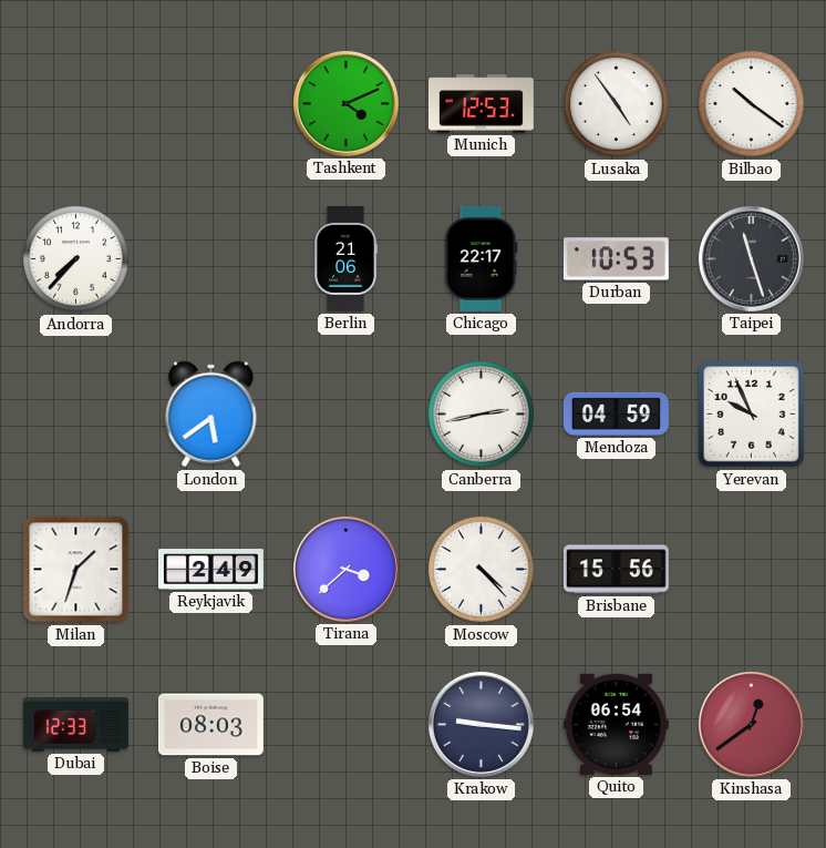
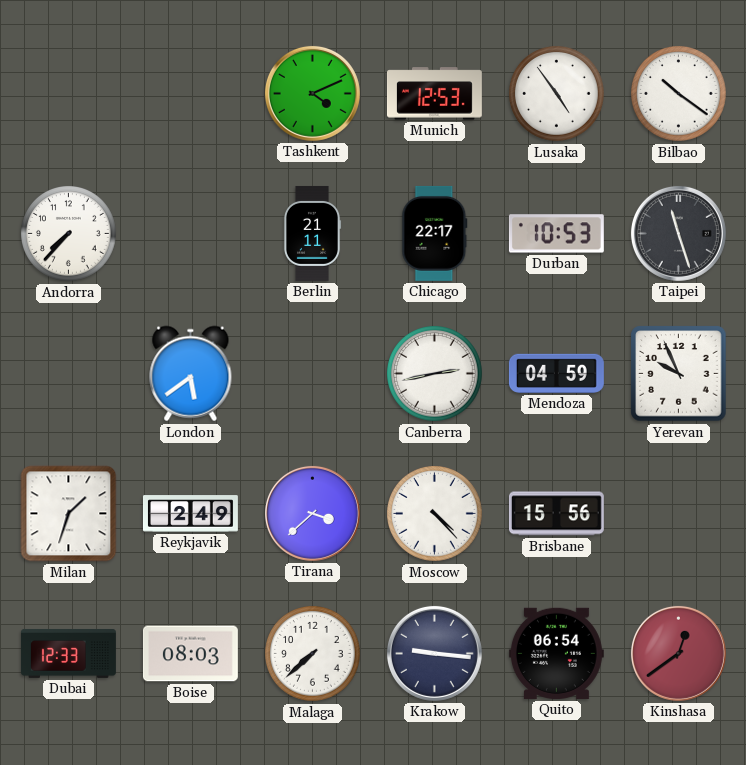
Berlin: 21:06 -> 21:11 (312, 233)
Malaga: none -> 7:38 (313, 654)
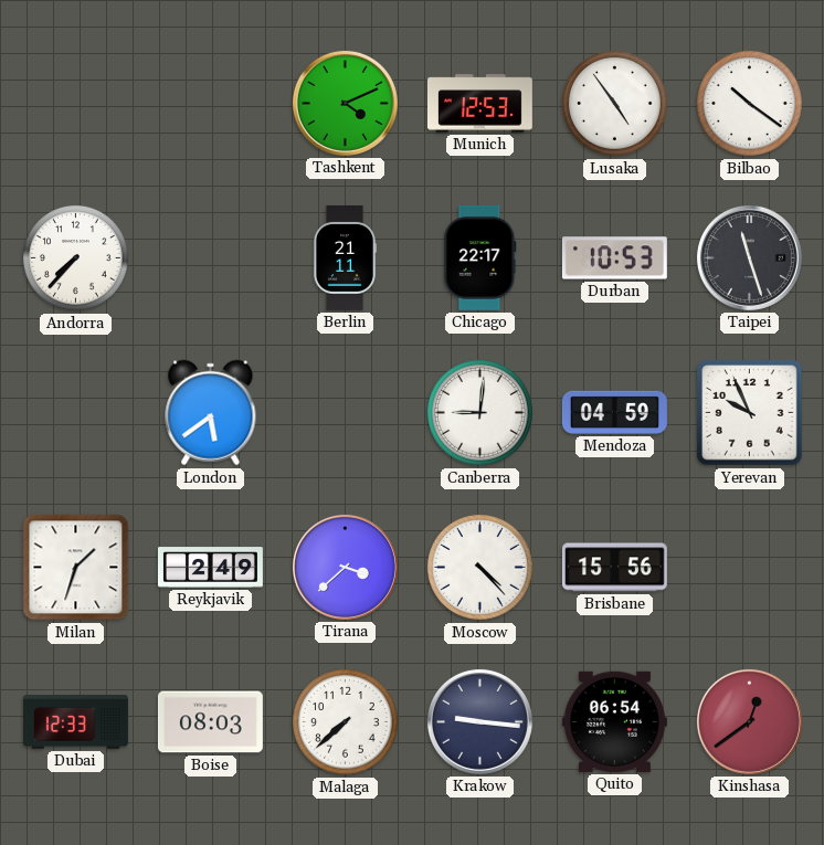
Canberra: 2:43 -> 9:01 (480, 413)
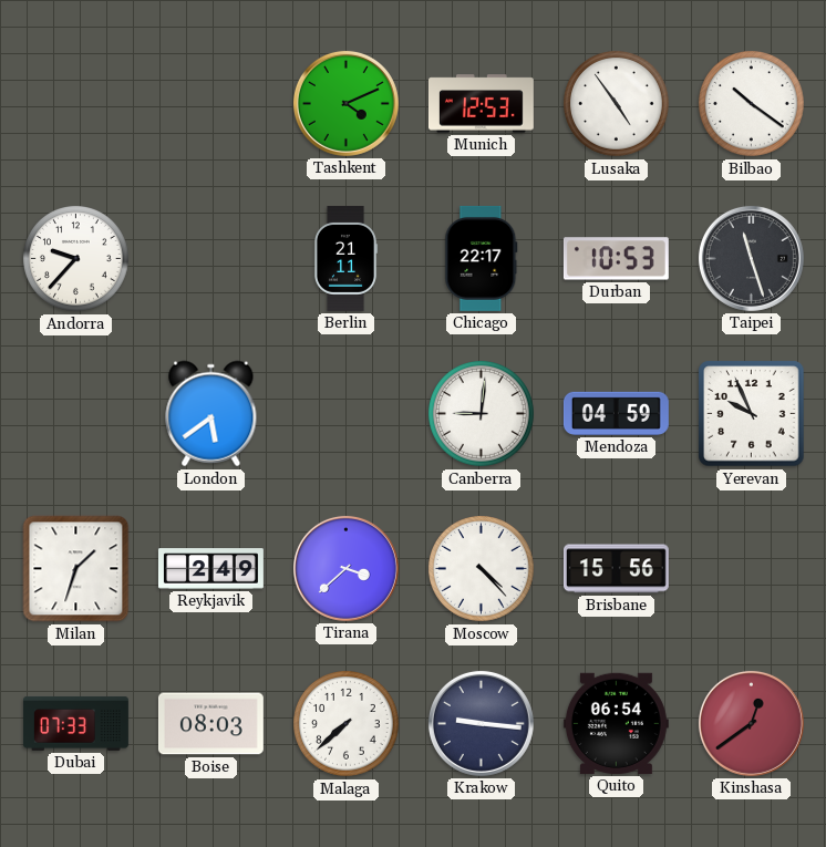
Andorra: 7:37 -> 9:37 (76, 259)
Dubai: 12:33 -> 07:33 (76, 724)
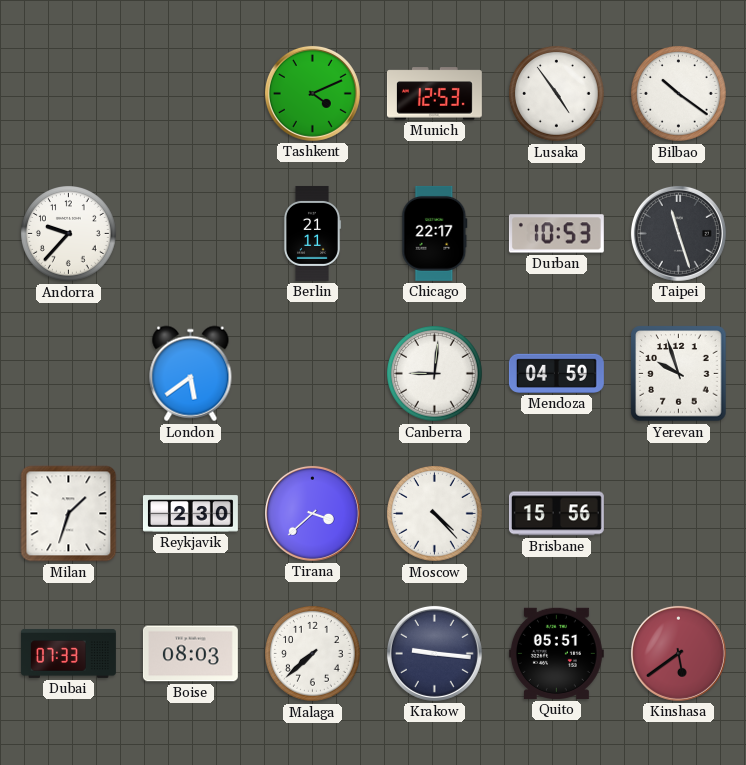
Yerevan: 9:56 -> 9:57 (679, 374)
Reykjavik: 2:49 -> 2:30 (190, 514)
Quito: 06:54 -> 05:51 (556, 653)
Kinshasa: 12:39 -> 5:39 (678, 653)
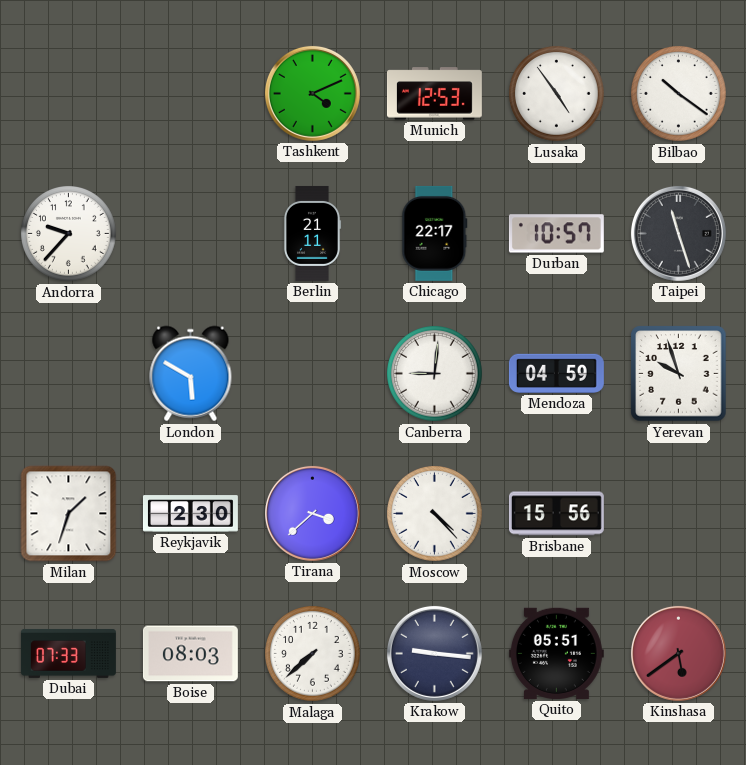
Durban: 10:53 -> 10:57 (556, 234)
London: 5:39 -> 5:50 (191, 374)
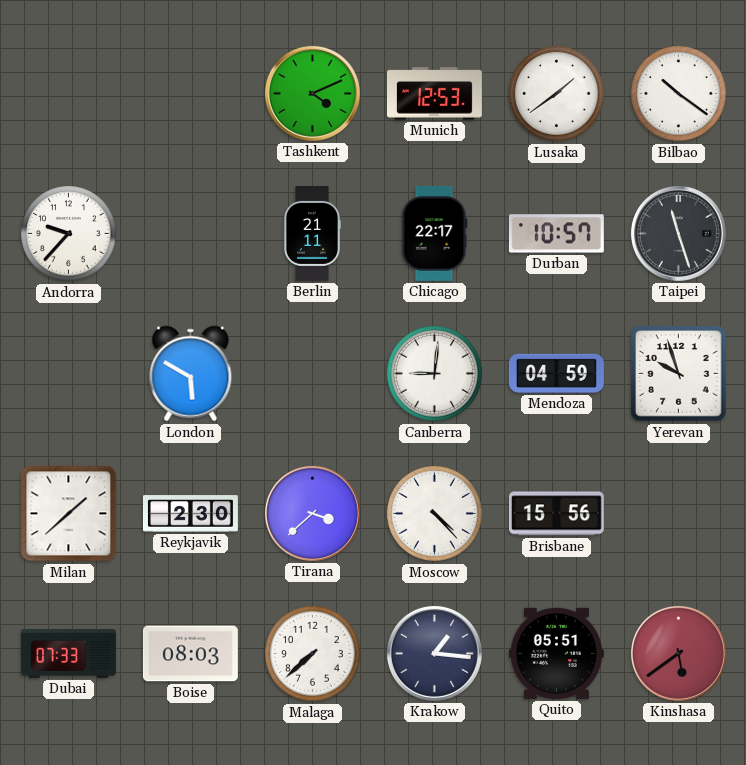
Lusaka: 4:54 -> 1:39 (557, 94)
Milan: 1:33 -> 1:38 (69, 514)
Krakow: 9:16 -> 1:16 (434, 653)
